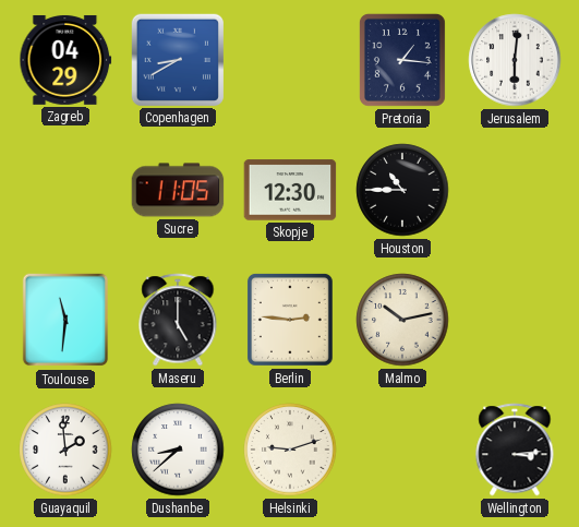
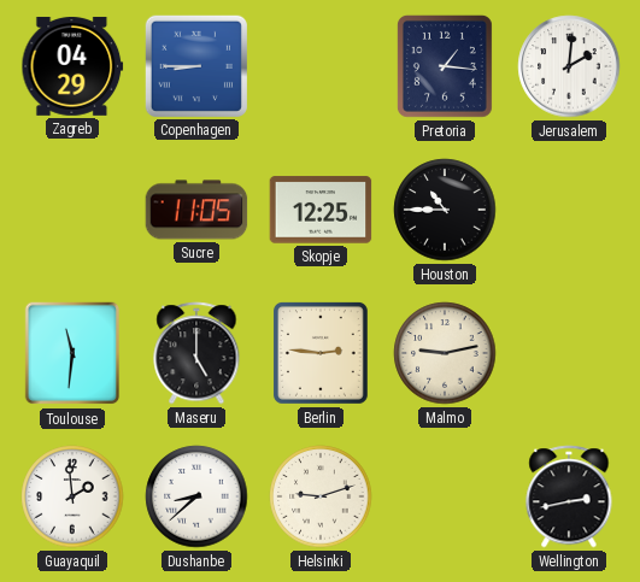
Copenhagen: 8:40 -> 8:45 (195, 65)
Jerusalem: 6:01 -> 2:01 (569, 66)
Skopje: 12:30 -> 12:25 (321, 210)
Malmo: 10:13 -> 9:13 (445, 353)
Wellington: 3:14 -> 2:43 (569, 496)
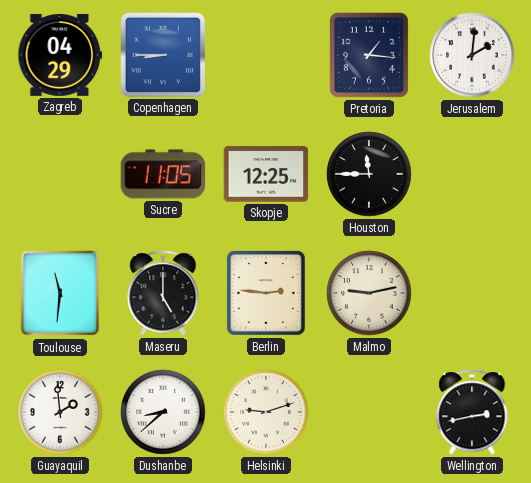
Houston: 10:45 -> 11:45 (369, 174)
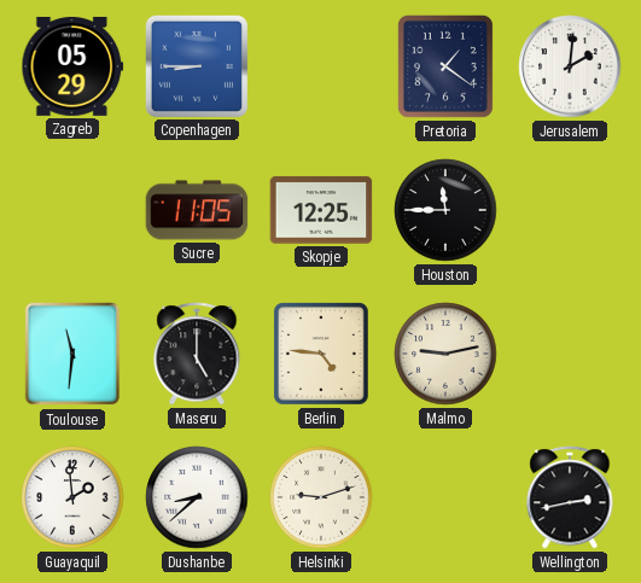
Zagreb: 04:29 -> 05:29 (72, 66)
Pretoria: 1:16 -> 1:21 (445, 66)
Berlin: 2:46 -> 4:46 (321, 354)
